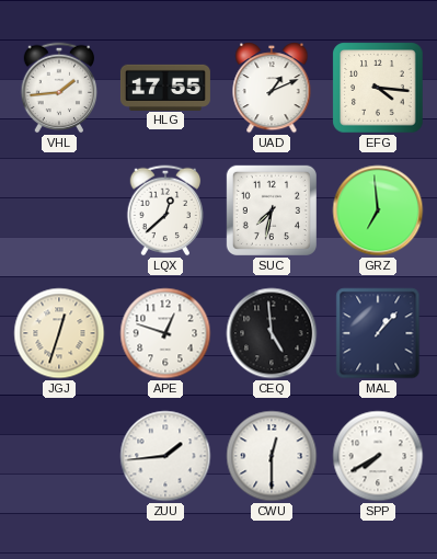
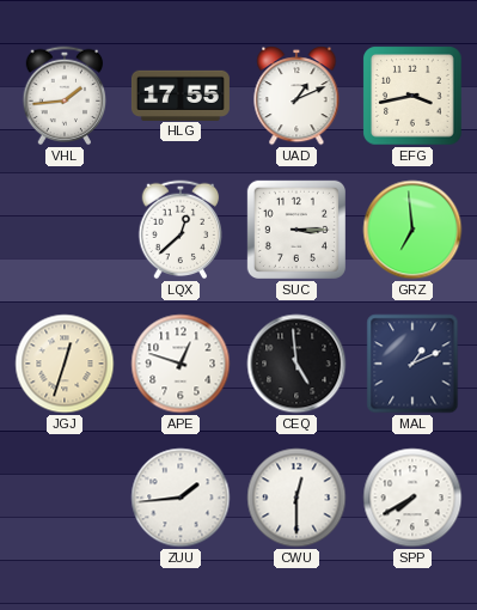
EFG: 4:16 -> 3:43 (412, 96)
SUC: 7:32 -> 3:15 (296, 230)
MAL: 1:07 -> 1:11 (412, 364)
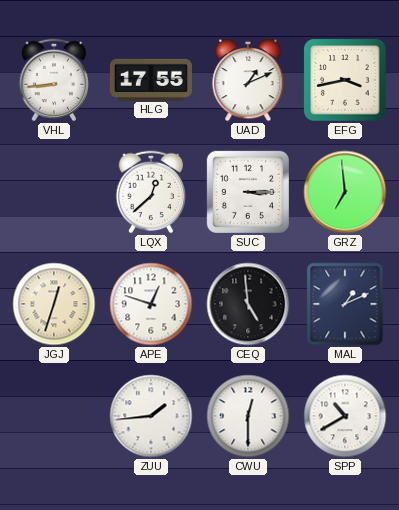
VHL: 1:44 -> 8:44 (54, 80)
SPP: 7:40 -> 10:40 (345, 416)
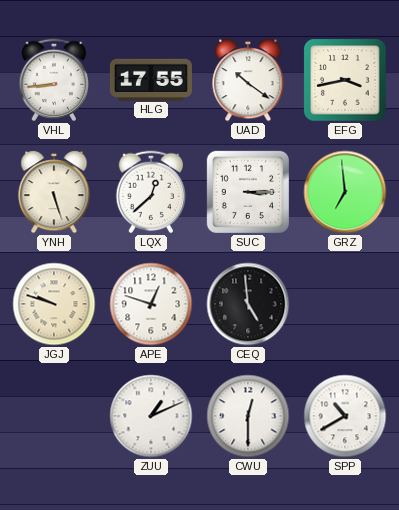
UAD: 1:11 -> 10:21 (248, 81)
YNH: none -> 5:27 (54, 193)
JGJ: 12:33 -> 9:48 (54, 304)
MAL: 1:11 -> none (345, 304)
ZUU: 1:44 -> 1:11 (151, 416)
